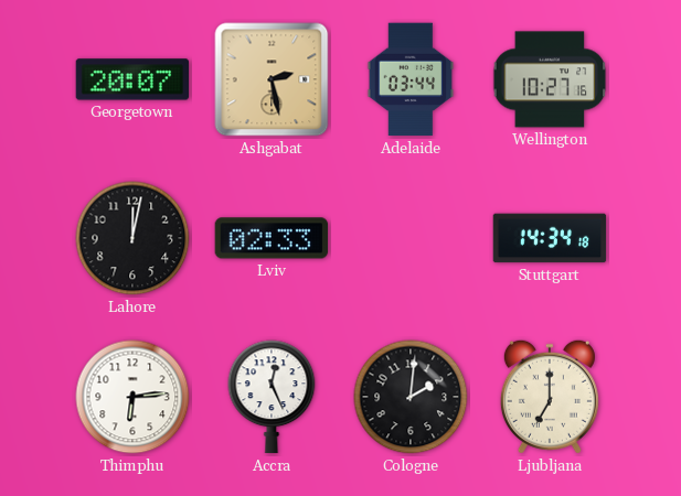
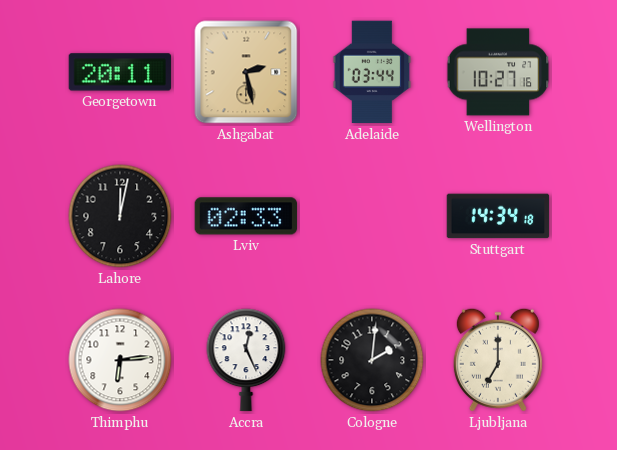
Georgetown: 20:07 -> 20:11 (120, 72)
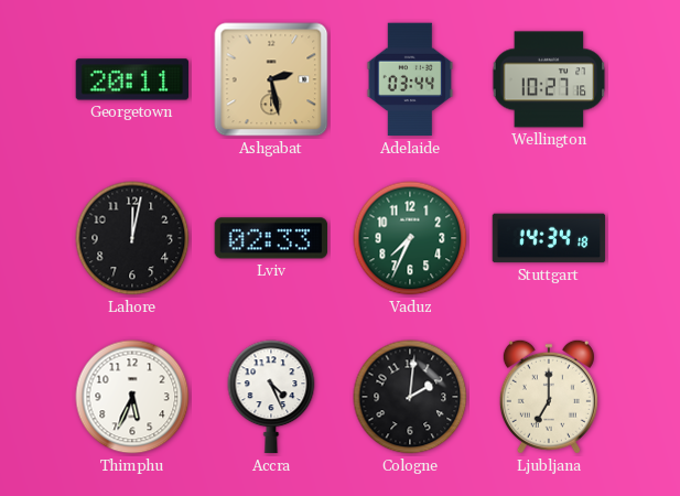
Vaduz: none -> 7:34 (410, 238)
Thimphu: 6:14 -> 5:34 (132, 397)
Accra: 12:26 -> 4:26 (271, 397)
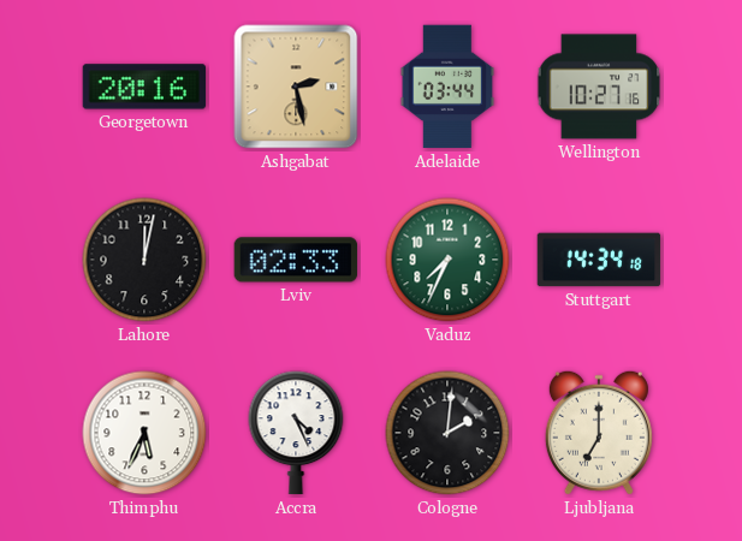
Georgetown: 20:11 -> 20:16 (144, 87)
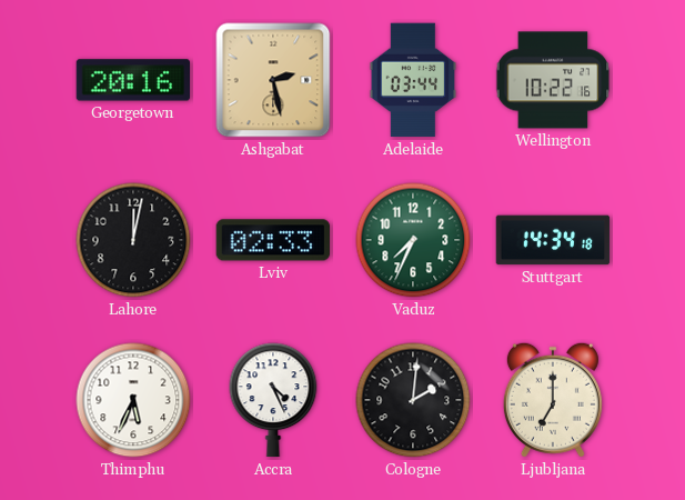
Wellington: 10:27 -> 10:22 (553, 80)
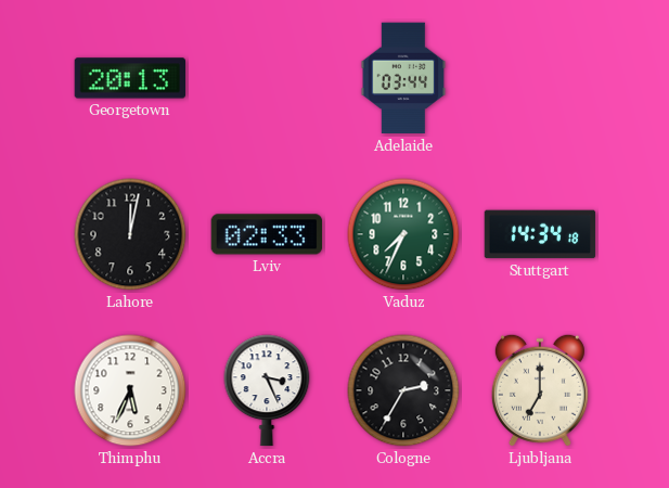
Georgetown: 20:16 -> 20:13 (130, 78)
Ashgabat: 2:28 -> none (273, 80)
Wellington: 10:22 -> none (553, 80)
Accra: 4:26 -> 3:26 (267, 390)
Cologne: 2:01 -> 2:35 (403, 390)
